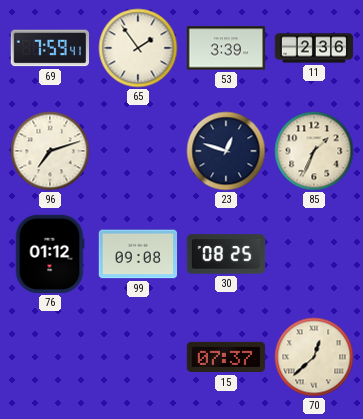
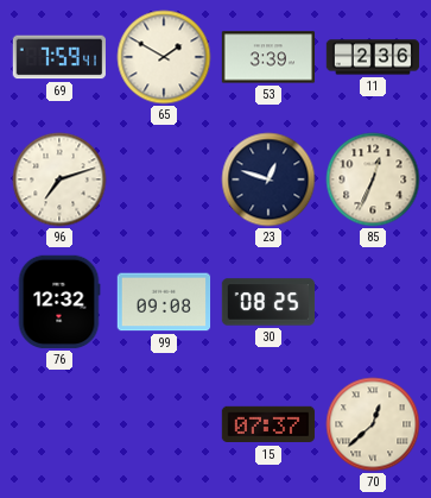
65: 1:54 -> 1:50 (164, 57)
85: 1:34 -> 12:34 (373, 179)
76: 01:12 -> 12:32 (59, 302)
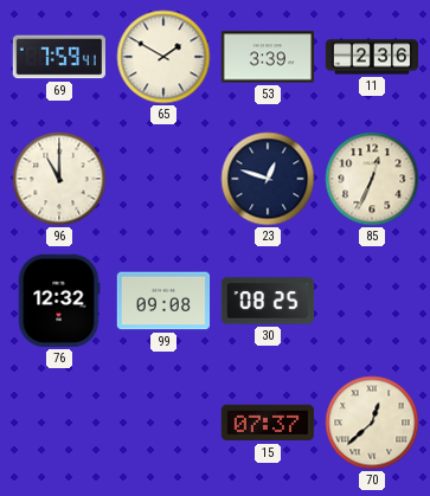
96: 7:12 -> 11:00 (59, 179)
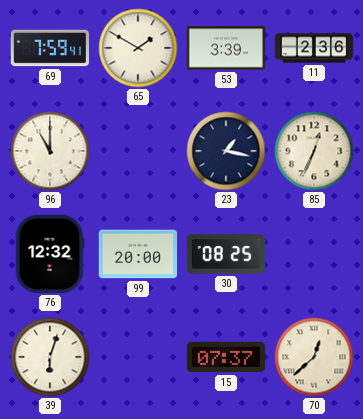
23: 12:48 -> 1:17 (226, 151)
99: 09:08 -> 20:00 (138, 254)
39: none -> 6:03 (50, 357)
